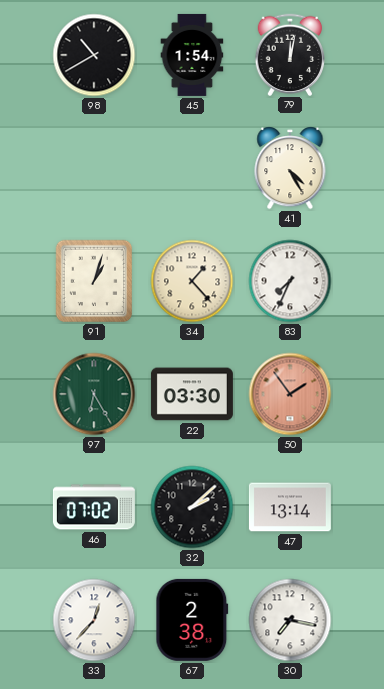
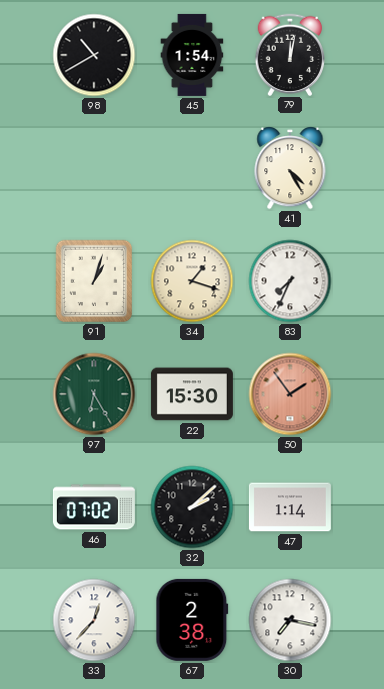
34: 1:23 -> 1:18 (192, 281)
22: 03:30 -> 15:30 (192, 394)
47: 13:14 -> 1:14 (290, 507)
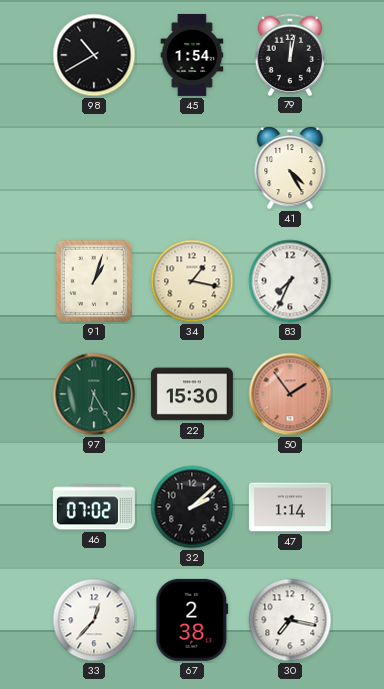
34: 1:18 -> 1:17 (192, 281)
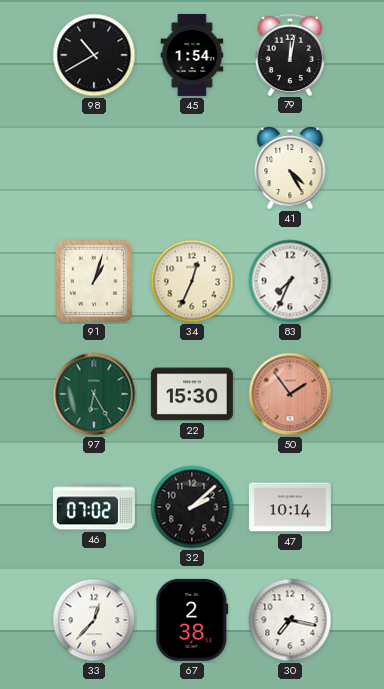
34: 1:17 -> 12:34 (192, 281)
47: 1:14 -> 10:14 (290, 507)
